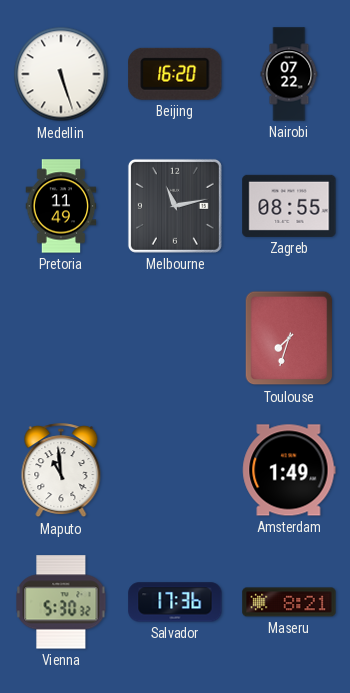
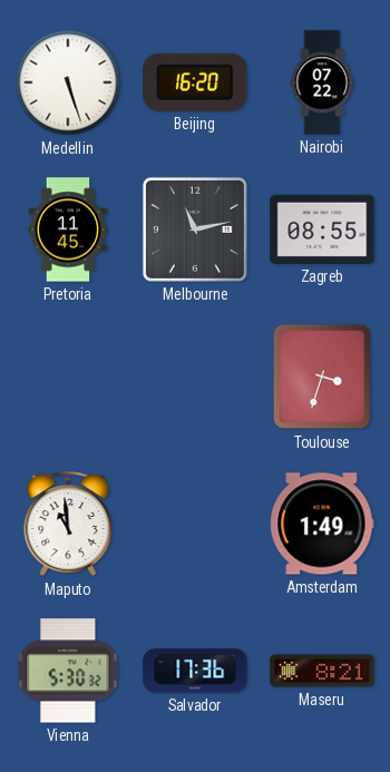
Pretoria: 11:49 -> 11:45 (68, 229)
Toulouse: 7:33 -> 3:33 (322, 377)
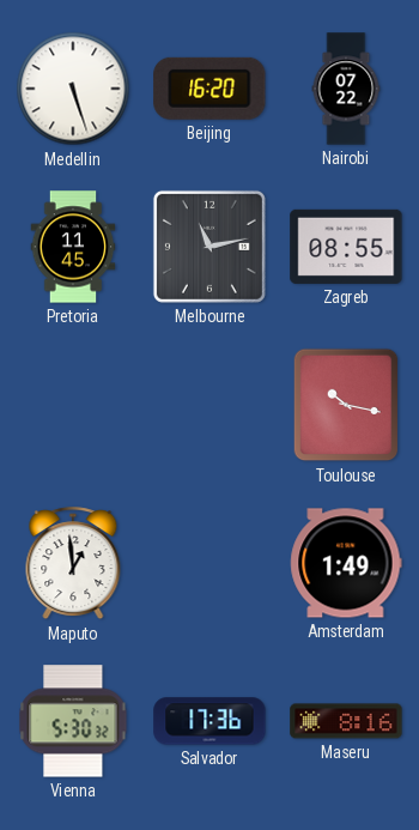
Toulouse: 3:33 -> 10:17 (346, 405)
Maputo: 10:59 -> 12:59 (73, 564)
Maseru: 8:21 -> 8:16 (346, 721)
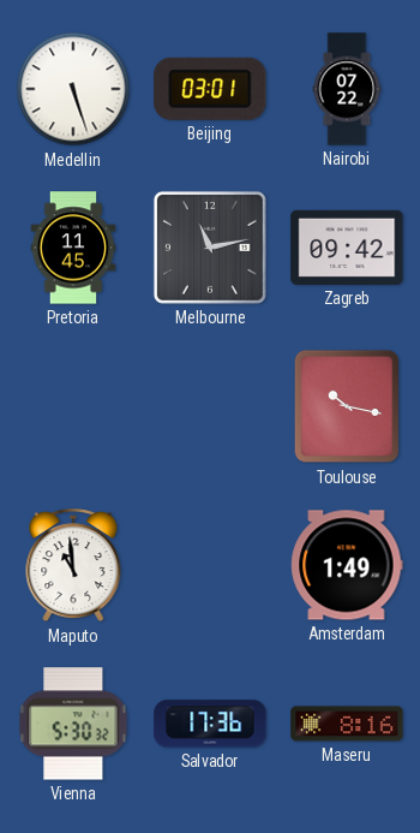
Beijing: 16:20 -> 03:01 (210, 89)
Zagreb: 08:55 -> 09:42 (347, 248)
Maputo: 12:59 -> 10:59 (73, 566)
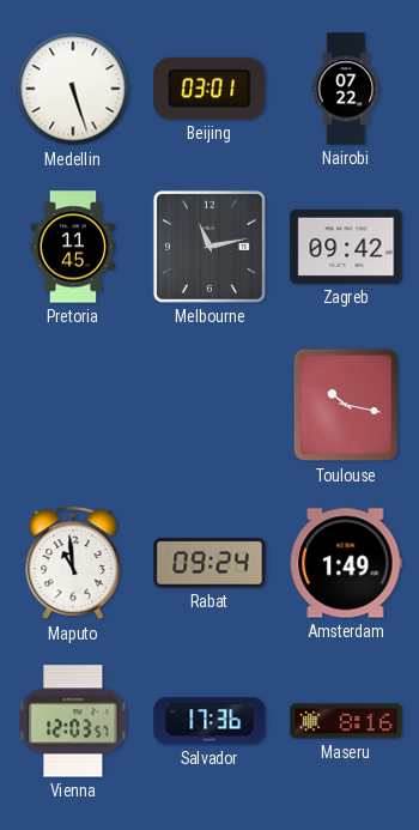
Rabat: none -> 09:24 (209, 563)
Vienna: 5:30 -> 12:03 (73, 721)
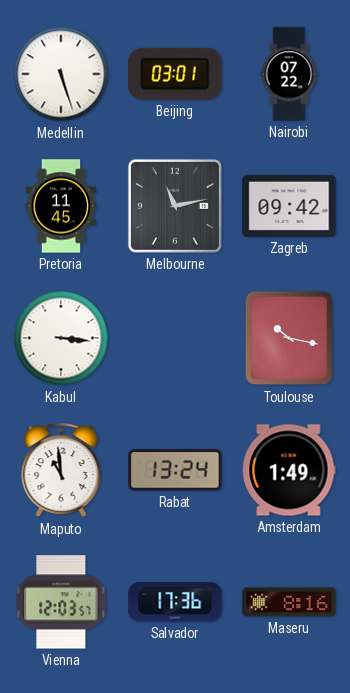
Kabul: none -> 3:16 (61, 338)
Rabat: 09:24 -> 13:24 (175, 470)
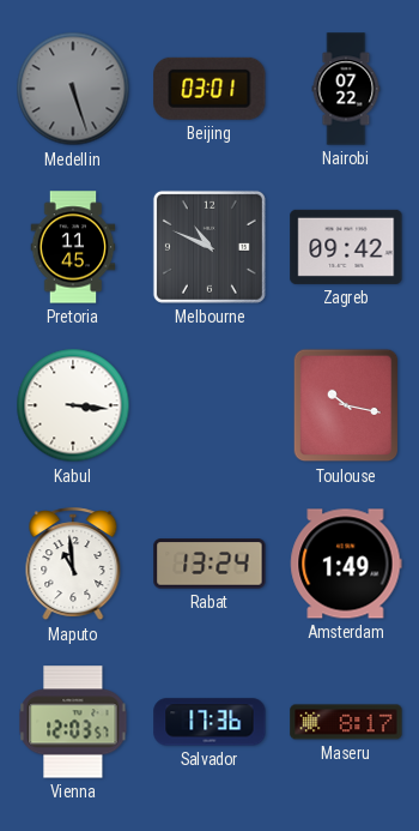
Medellin dial: white -> grey (73, 89)
Melbourne: 11:13 -> 10:49 (209, 247)
Maseru: 8:16 -> 8:17 (346, 722)
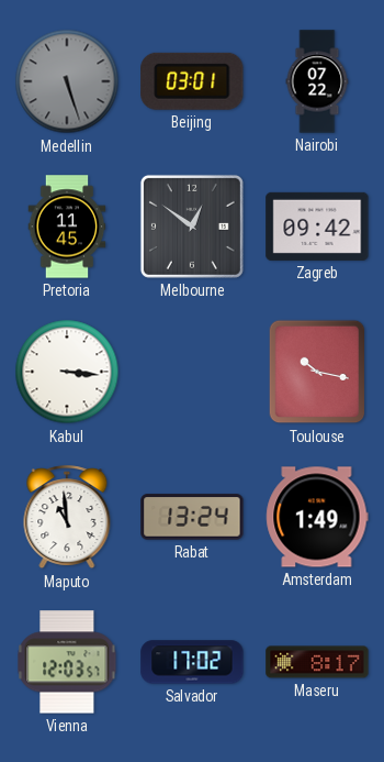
Melbourne: 10:49 -> 12:51 (192, 227)
Salvador: 17:36 -> 17:02 (192, 662)
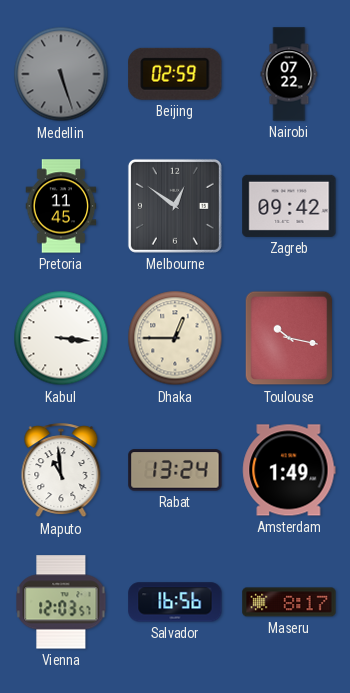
Beijing: 03:01 -> 02:59 (175, 74)
Dhaka: none -> 12:45 (175, 338)
Salvador: 17:02 -> 16:56 (175, 602)
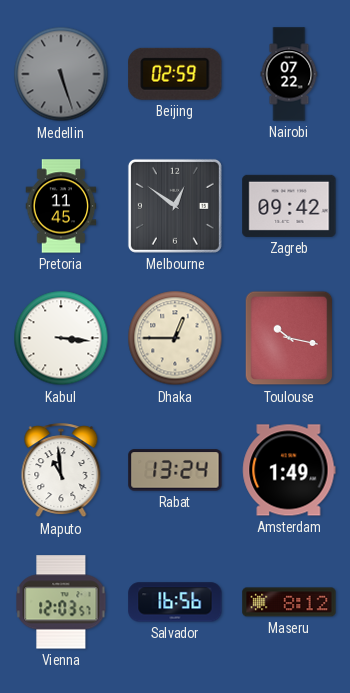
Maseru: 8:17 -> 8:12 (289, 602)
